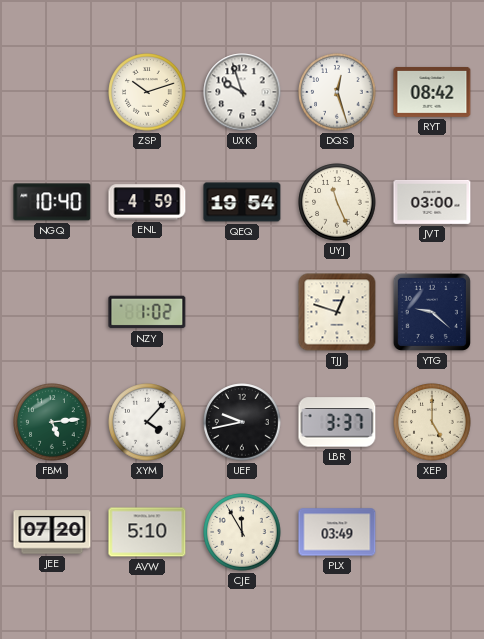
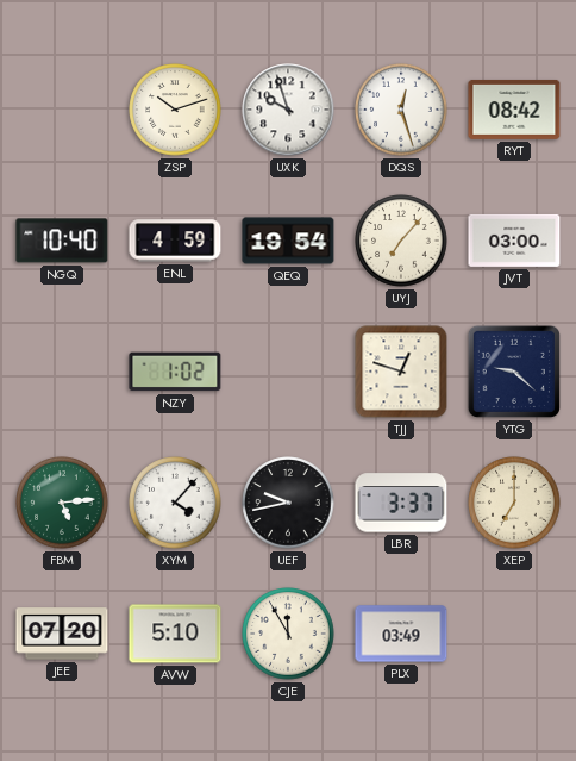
UYJ: 11:26 -> 7:07 (401, 241)
XEP: 5:00 -> 7:00 (514, 503)
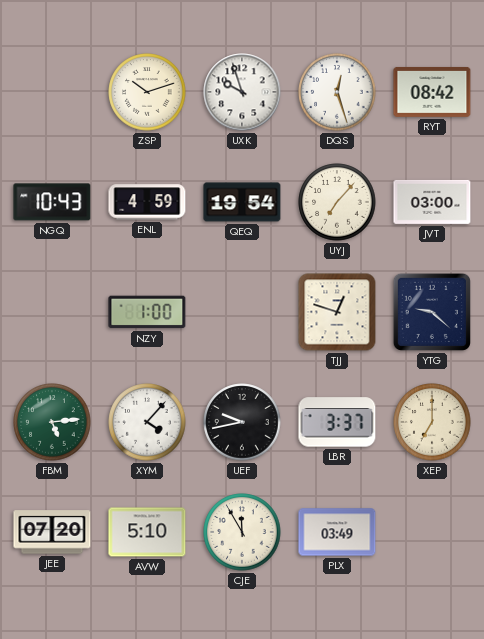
NGQ: 10:40 -> 10:43 (52, 202)
NZY: 1:02 -> 1:00 (147, 312)
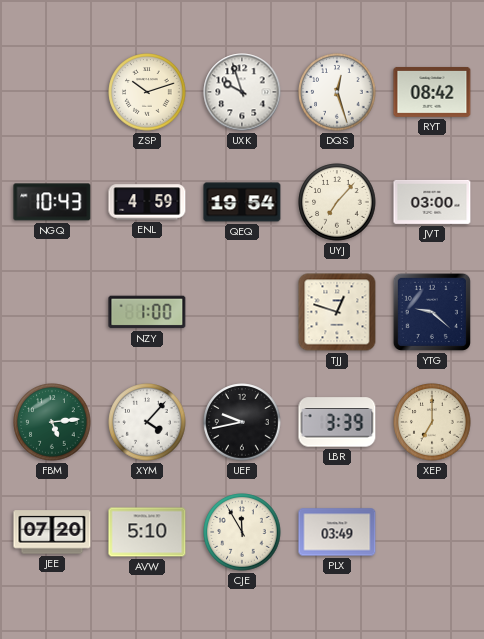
LBR: 3:37 -> 3:39 (337, 422)
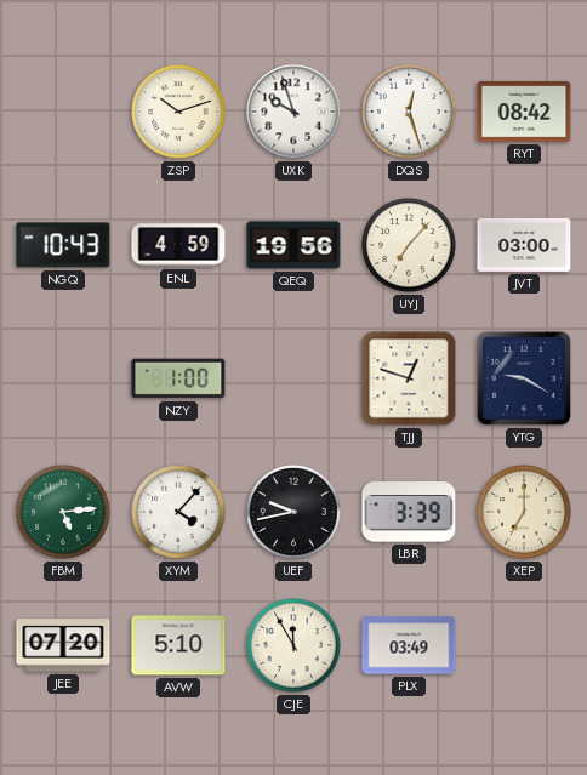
QEQ: 19:54 -> 19:56 (293, 245)
YTG: 9:22 -> 9:20 (524, 378)
